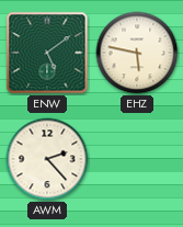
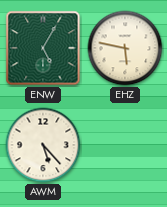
ENW: 5:09 -> 5:05 (43, 48)
AWM: 2:23 -> 5:23 (43, 145)
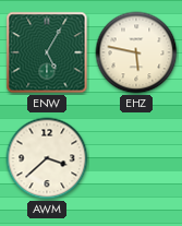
AWM: 5:23 -> 3:38 (47, 158)
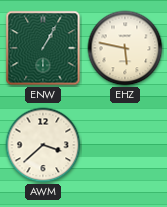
ENW: 5:05 -> 1:05 (43, 48)
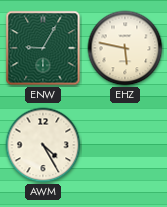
ENW: 1:05 -> 9:05 (43, 48)
AWM: 3:38 -> 4:25 (43, 145)
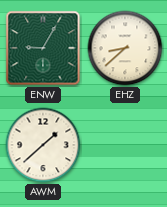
EHZ: 5:47 -> 8:38 (125, 48)
AWM: 4:25 -> 1:38 (43, 145)
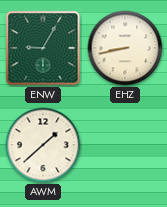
EHZ: 8:38 -> 8:43 (125, 48)
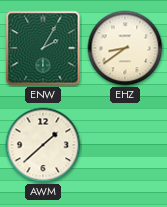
ENW: 9:05 -> 2:05 (43, 48)
EHZ: 8:43 -> 8:39 (125, 48)
